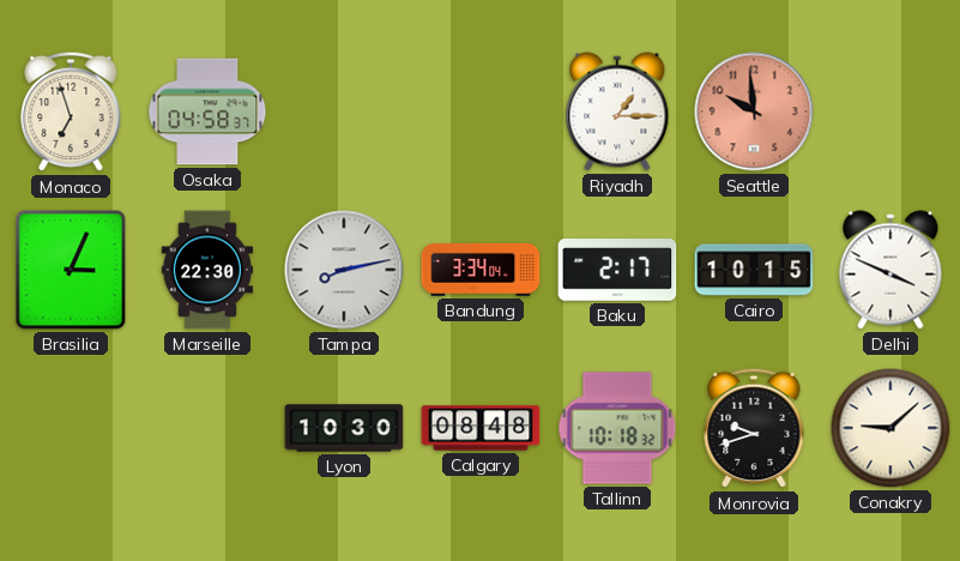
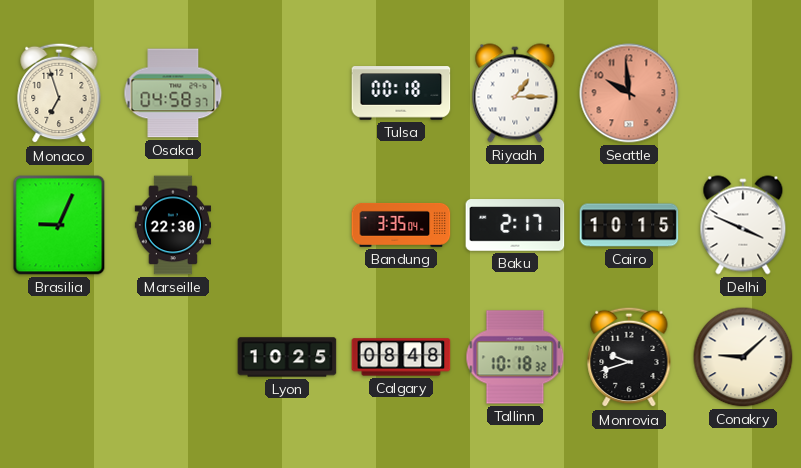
Tulsa: none -> 00:18 (401, 93)
Brasilia: 3:04 -> 9:04 (59, 225)
Tampa: 8:13 -> none (344, 270)
Bandung: 3:34 -> 3:35 (401, 225)
Lyon: 10:30 -> 10:25 (287, 357)
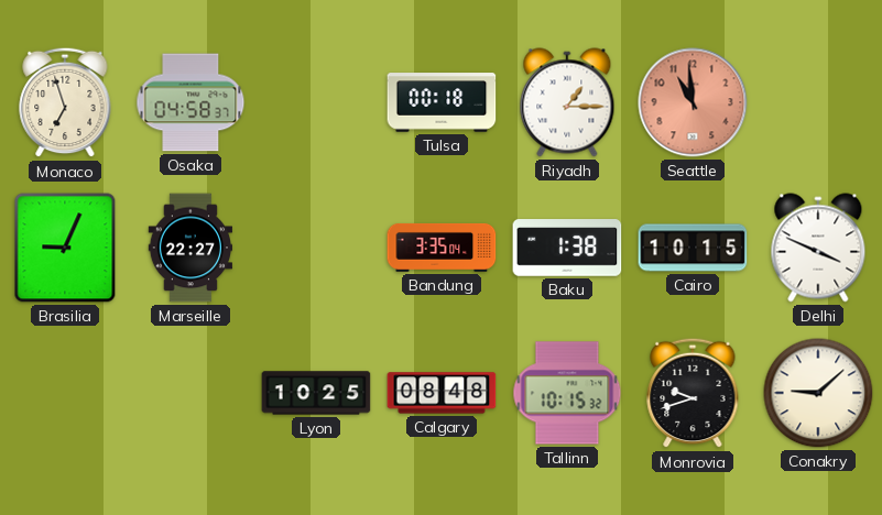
Seattle: 9:59 -> 10:59 (693, 102)
Marseille: 22:30 -> 22:27 (189, 248)
Baku: 2:17 -> 1:38 (567, 248)
Tallinn: 10:18 -> 10:15 (567, 393)
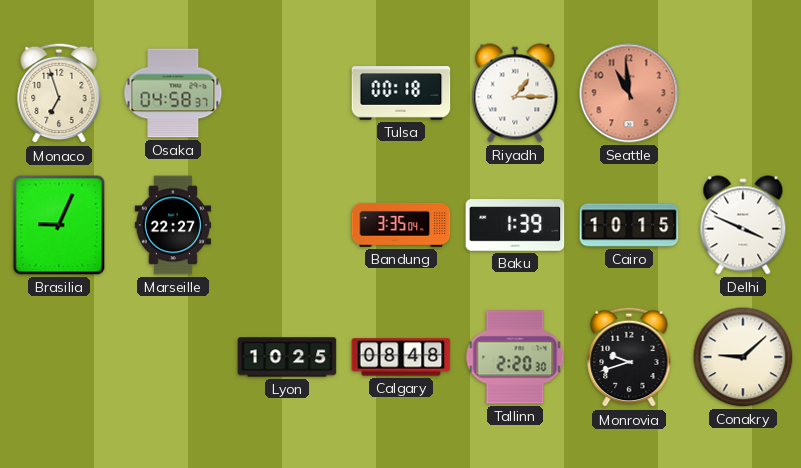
Baku: 1:38 -> 1:39 (515, 225)
Tallinn: 10:15 -> 2:20 (515, 357)
